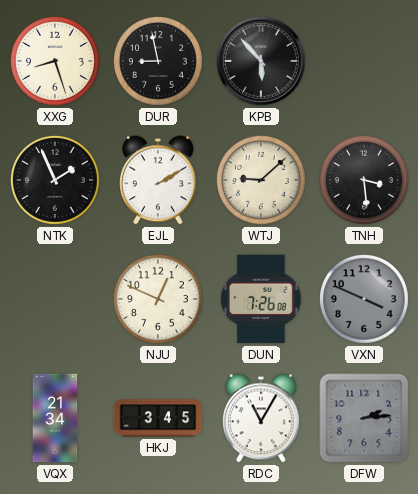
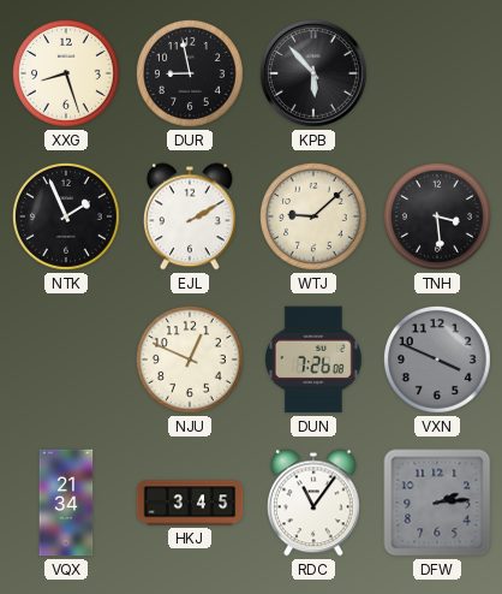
RDC: 11:05 -> 11:06 (315, 503)
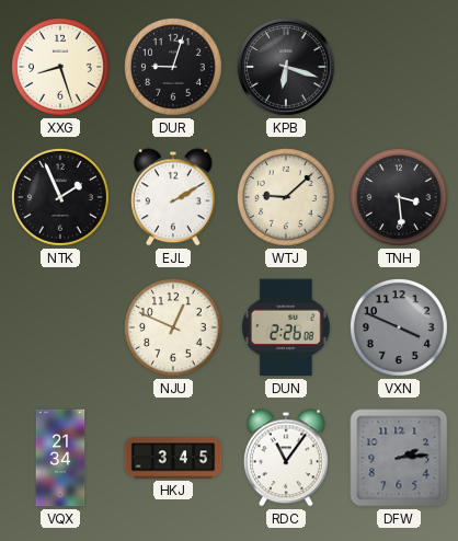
DUR: 8:58 -> 9:03 (173, 67)
KPB: 5:53 -> 6:18 (286, 67)
DUN: 7:26 -> 2:26 (287, 327)
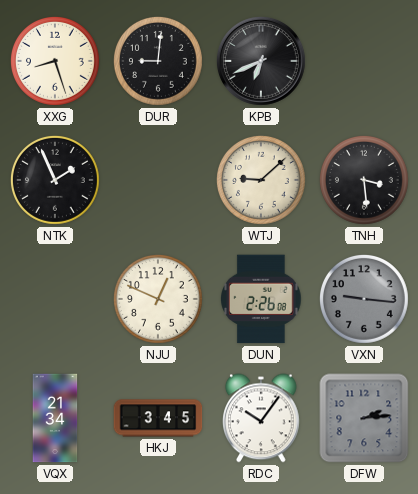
DUR: 9:03 -> 9:01 (158, 61)
KPB: 6:18 -> 6:41 (261, 61)
EJL: 2:10 -> none (174, 197)
VXN: 3:49 -> 9:16 (364, 299)
RDC: 11:06 -> 10:06 (262, 418)
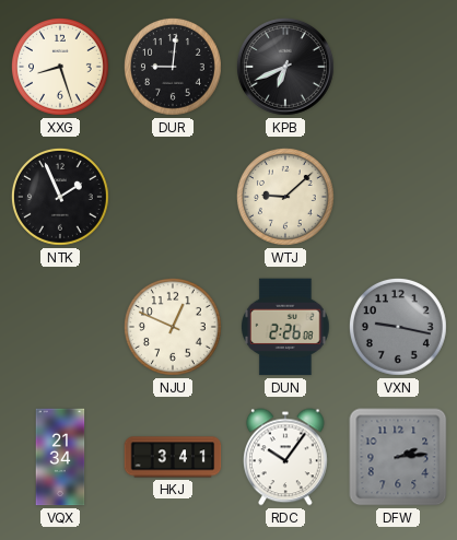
TNH: 3:29 -> none (364, 180)
VXN: 9:16 -> 9:17 (398, 327)
HKJ: 3:45 -> 3:41 (173, 457)
